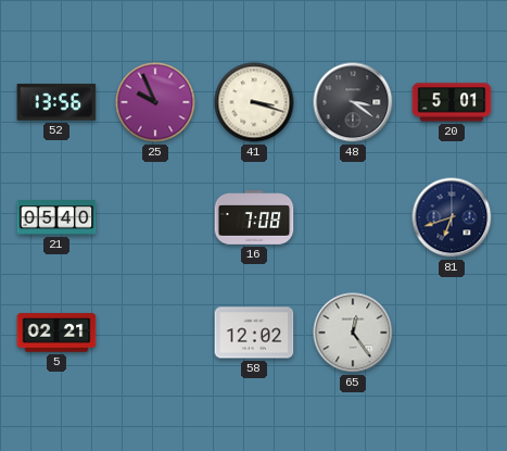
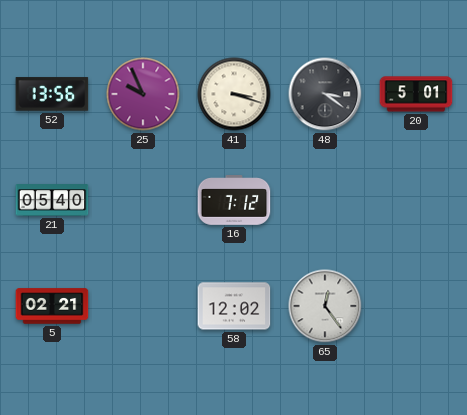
16: 7:08 -> 7:12 (234, 201)
81: 6:42 -> none (452, 217)
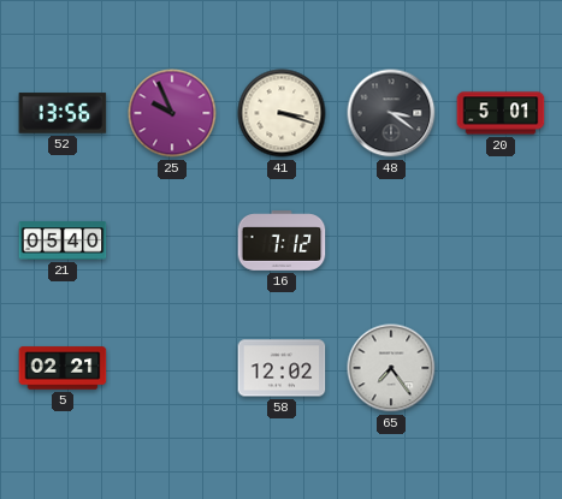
65: 12:24 -> 7:24 (391, 368)
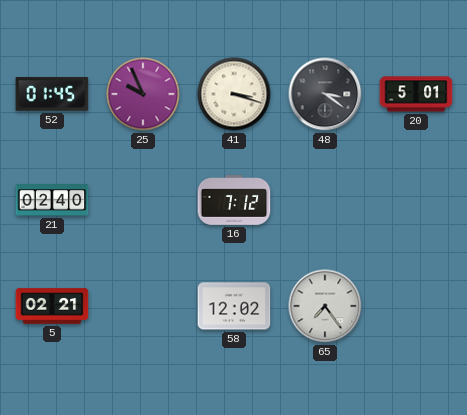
52: 13:56 -> 01:45 (52, 94)
21: 05:40 -> 02:40 (52, 200)
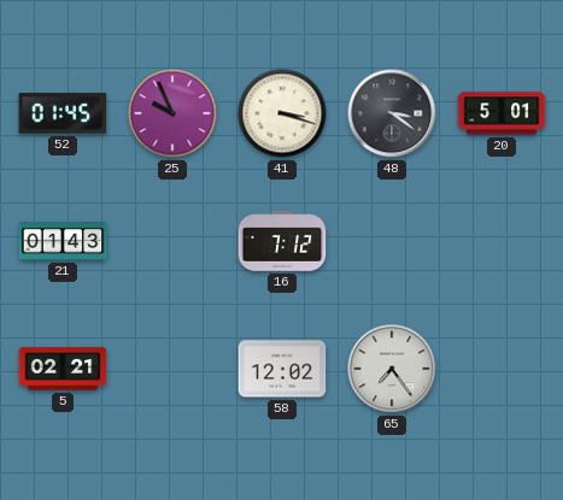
21: 02:40 -> 01:43 (63, 241)
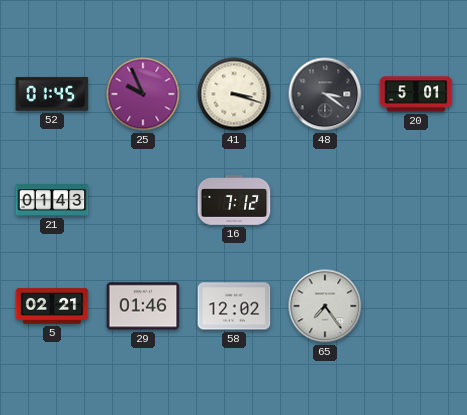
29: none -> 01:46 (143, 306)
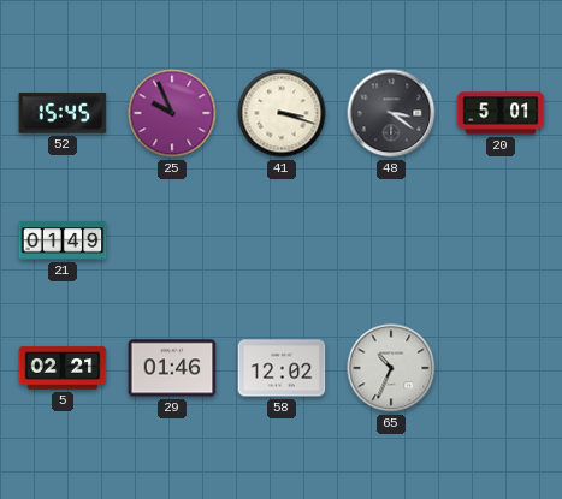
52: 01:45 -> 15:45 (63, 113)
21: 01:43 -> 01:49 (63, 240)
16: 7:12 -> none (234, 201)
65: 7:24 -> 10:34 (391, 368)
